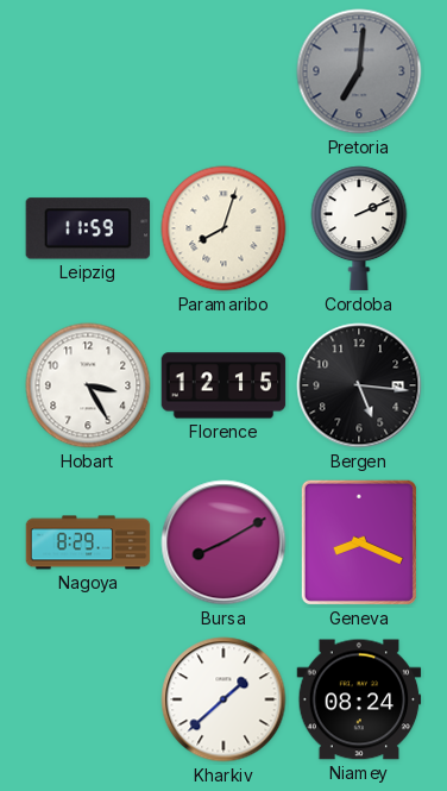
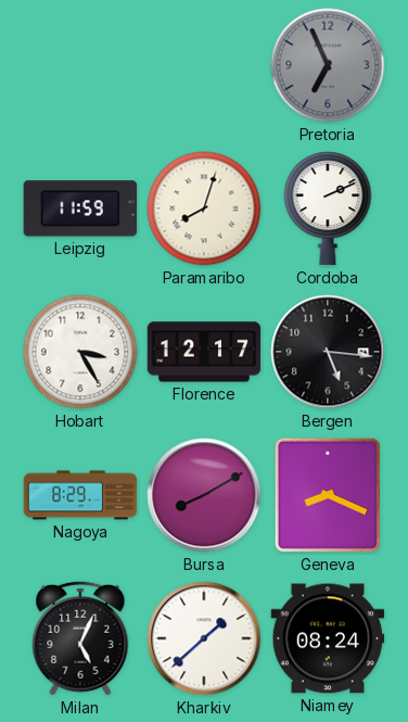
Pretoria: 7:01 -> 6:56 (328, 65)
Florence: 12:15 -> 12:17 (204, 352)
Milan: none -> 5:04 (80, 638)
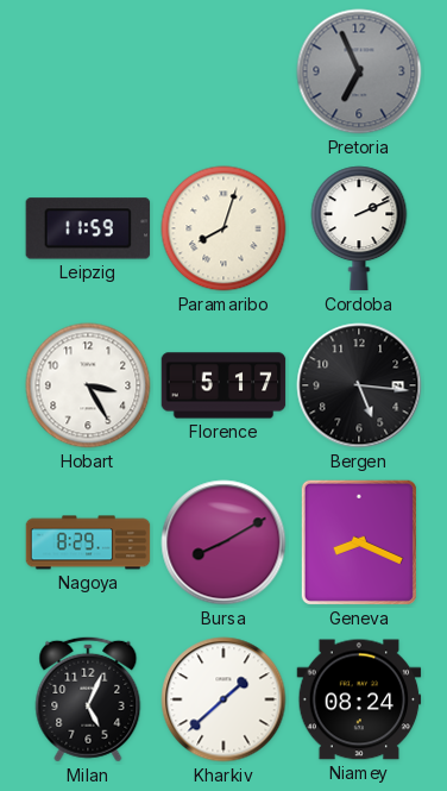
Florence: 12:17 -> 5:17 (223, 385)
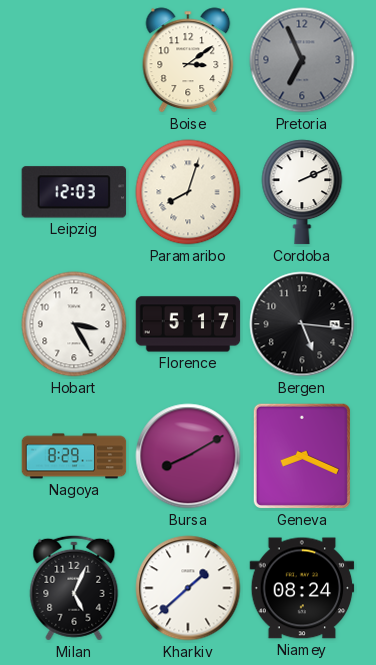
Boise: none -> 3:09 (188, 60)
Leipzig: 11:59 -> 12:03 (74, 192)
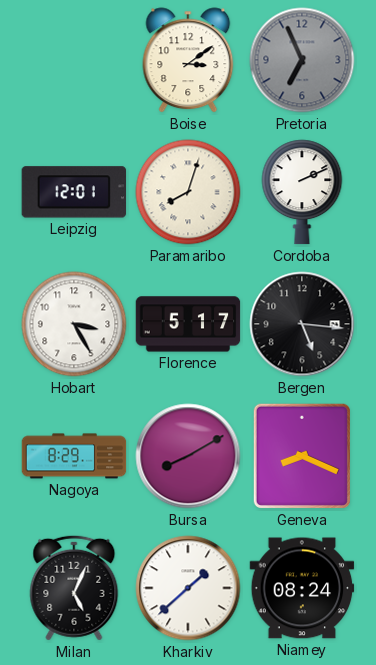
Leipzig: 12:03 -> 12:01 (74, 192)
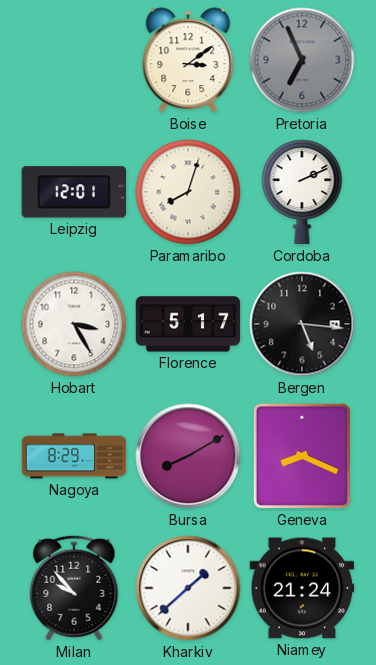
Milan: 5:04 -> 9:53 (74, 588)
Niamey: 08:24 -> 21:24 (302, 588)
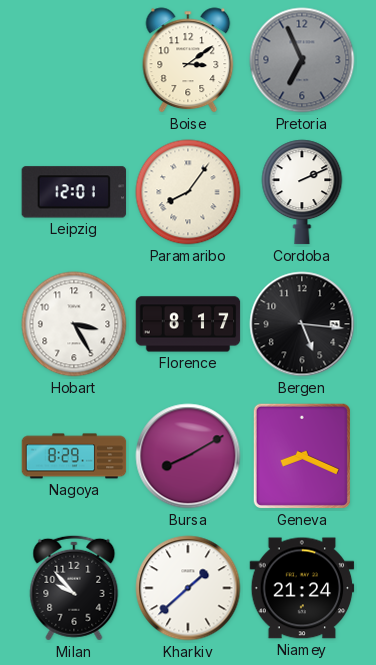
Paramaribo: 8:03 -> 8:06 (188, 192)
Florence: 5:17 -> 8:17 (188, 324)
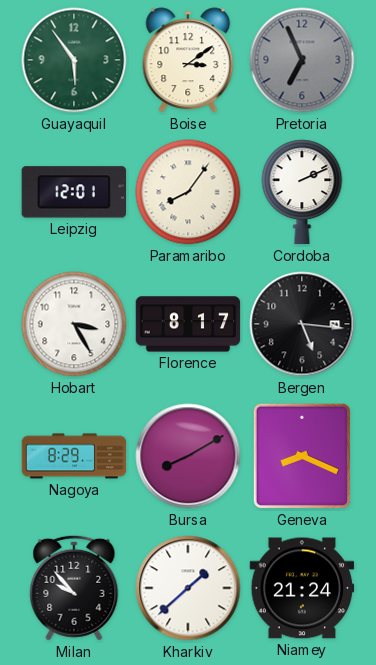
Guayaquil: none -> 5:54 (74, 60)
